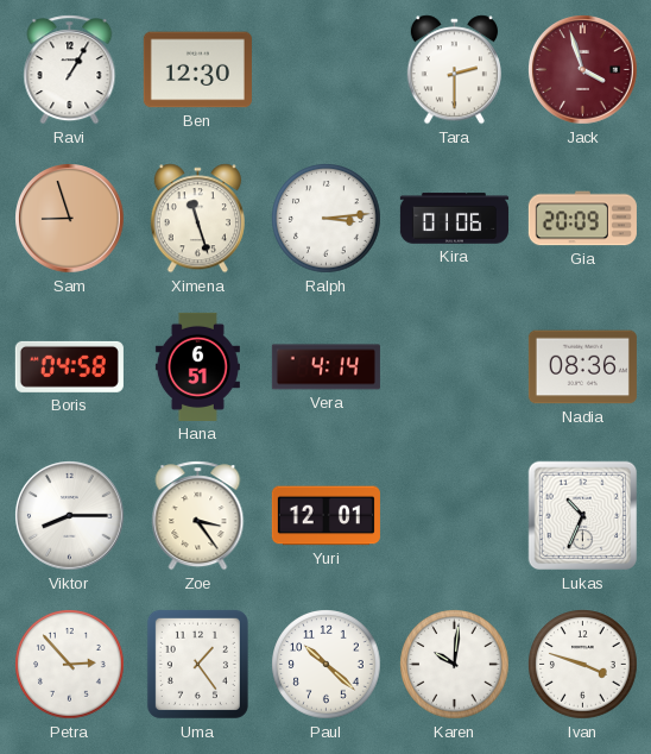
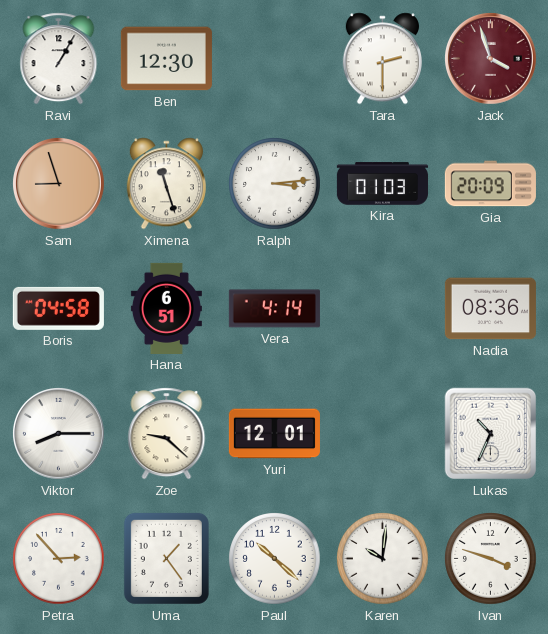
Kira: 01:06 -> 01:03 (382, 184)
Zoe: 3:24 -> 9:22 (167, 434)
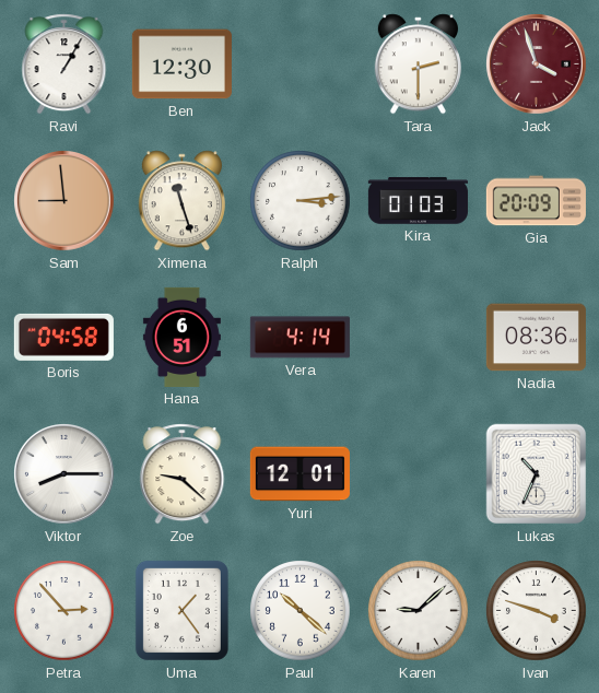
Sam: 8:57 -> 8:59 (64, 201)
Karen: 10:01 -> 9:08 (419, 611)
